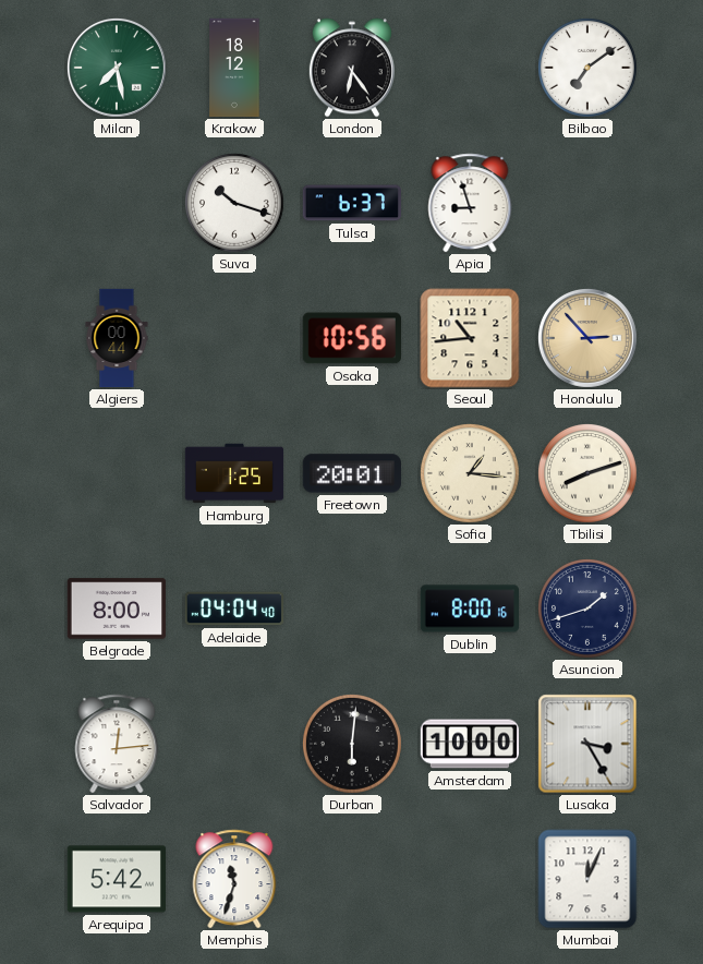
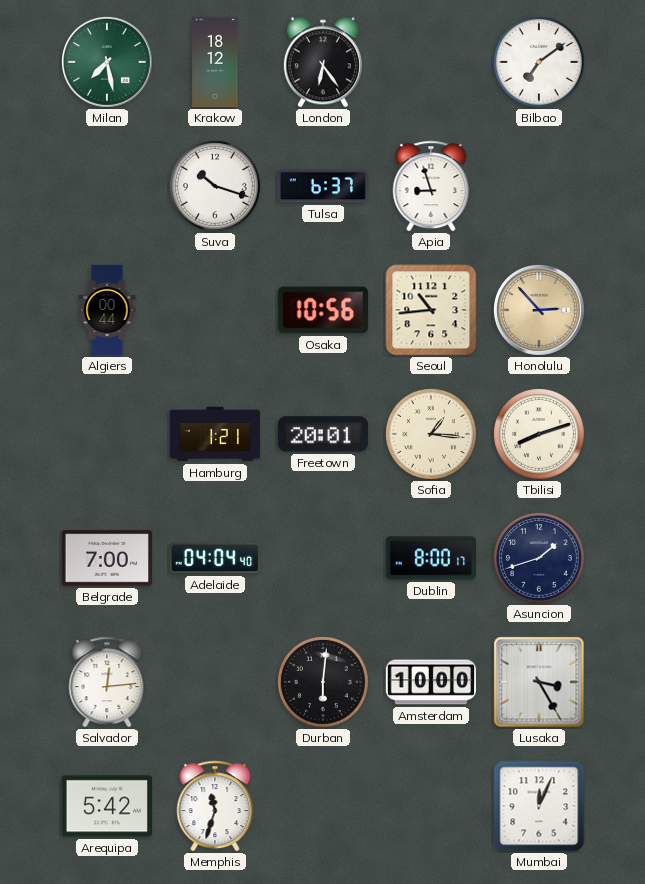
Hamburg: 1:25 -> 1:21 (215, 434)
Belgrade: 8:00 -> 7:00 (106, 558)
Dublin: 8:00:16 -> 8:00:17 (431, 558)
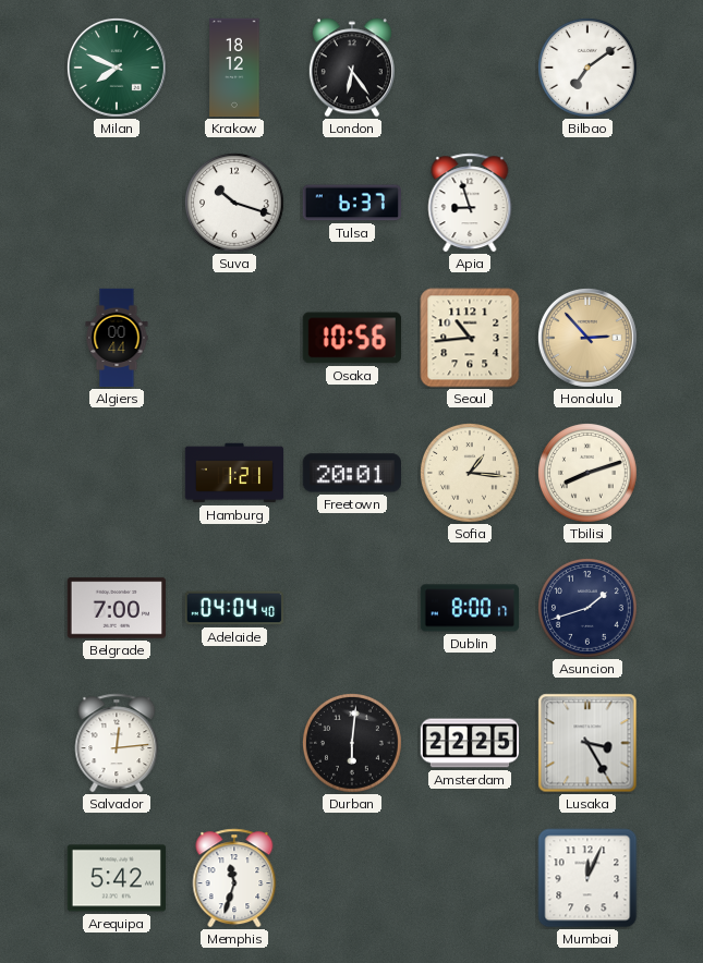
Milan: 7:28 -> 7:49 (117, 68)
Amsterdam: 10:00 -> 22:25 (470, 743)
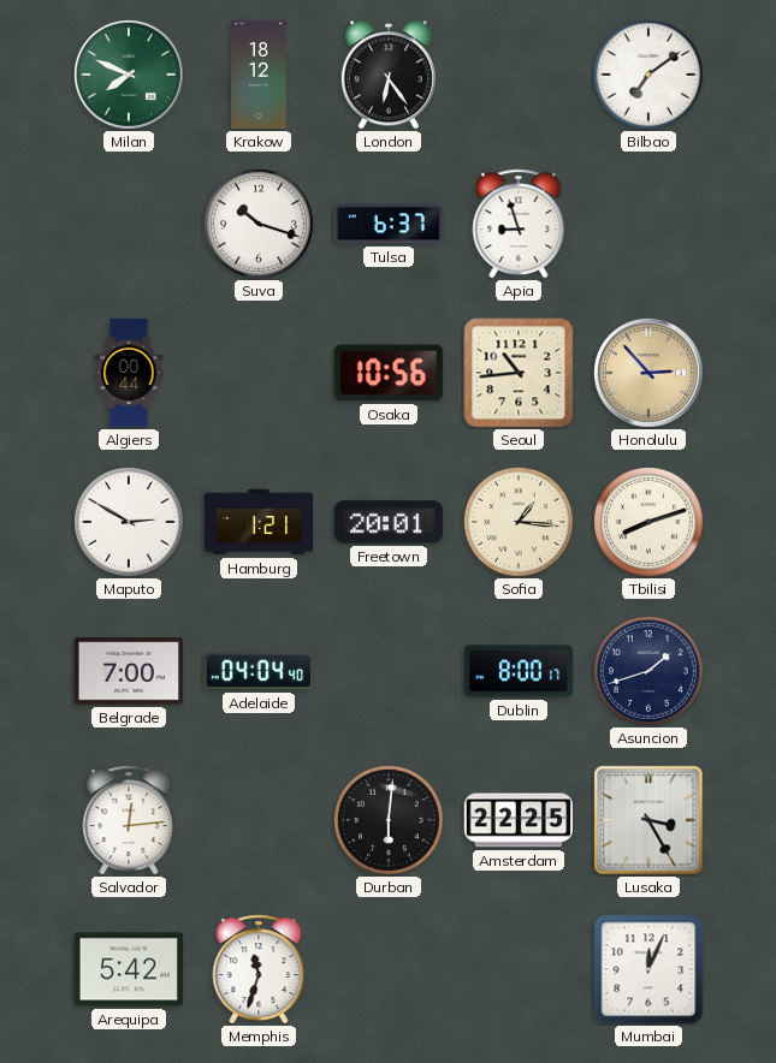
Maputo: none -> 2:50 (130, 523)
